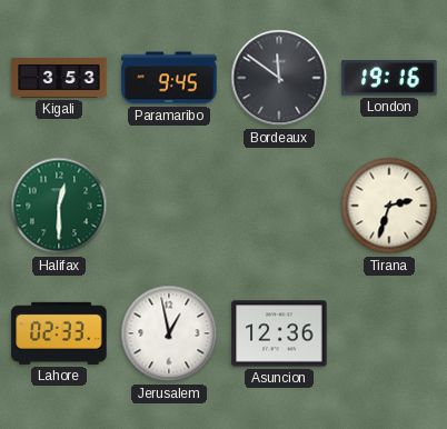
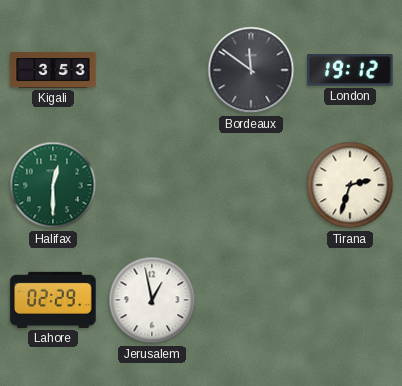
Paramaribo: 9:45 -> none (169, 78)
London: 19:16 -> 19:12 (350, 70)
Lahore: 02:33 -> 02:29 (53, 300)
Asuncion: 12:36 -> none (279, 333)
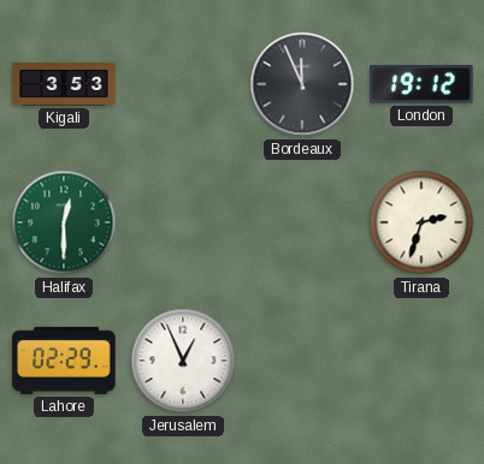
Bordeaux: 11:51 -> 11:56 (302, 84)
Jerusalem: 12:58 -> 12:56 (183, 361)
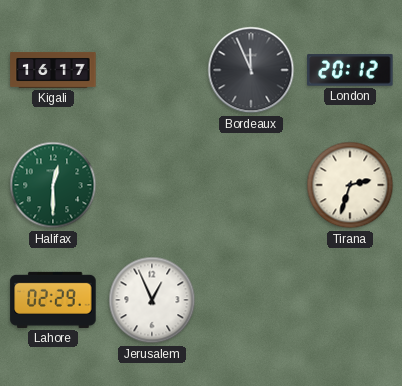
Kigali: 3:53 -> 16:17 (53, 70)
London: 19:12 -> 20:12 (350, 70)
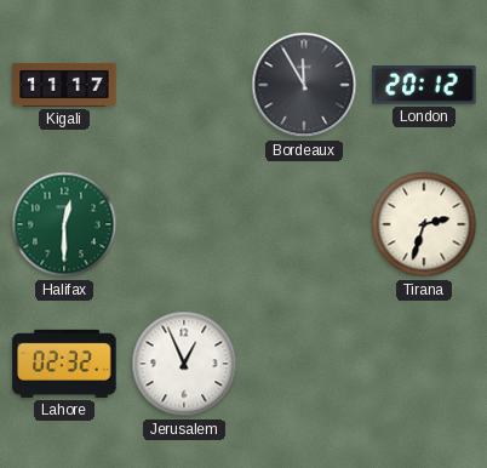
Kigali: 16:17 -> 11:17 (64, 85)
Bordeaux: 11:56 -> 11:55 (304, 85)
Lahore: 02:29 -> 02:32 (64, 364)
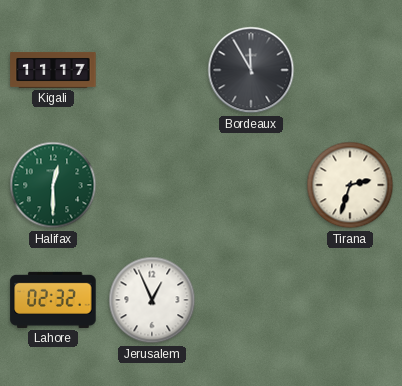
London: 20:12 -> none (424, 85)
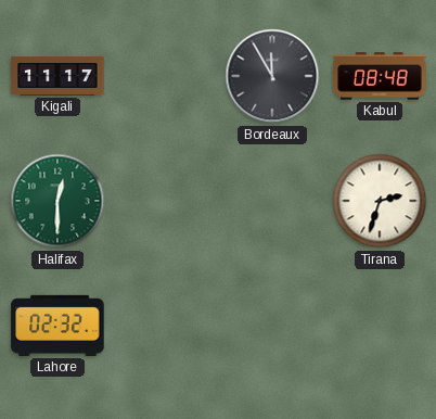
Kabul: none -> 08:48 (380, 76)
Jerusalem: 12:56 -> none (152, 300)
